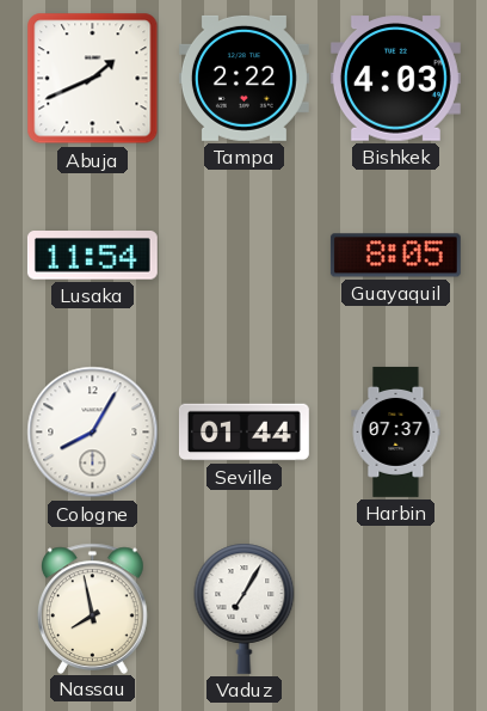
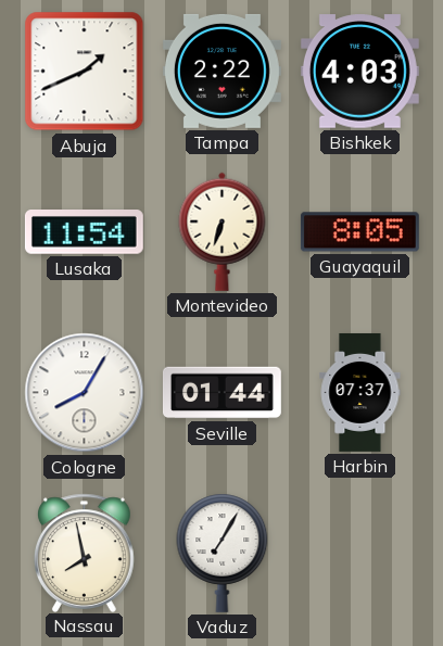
Montevideo: none -> 6:33 (223, 231)
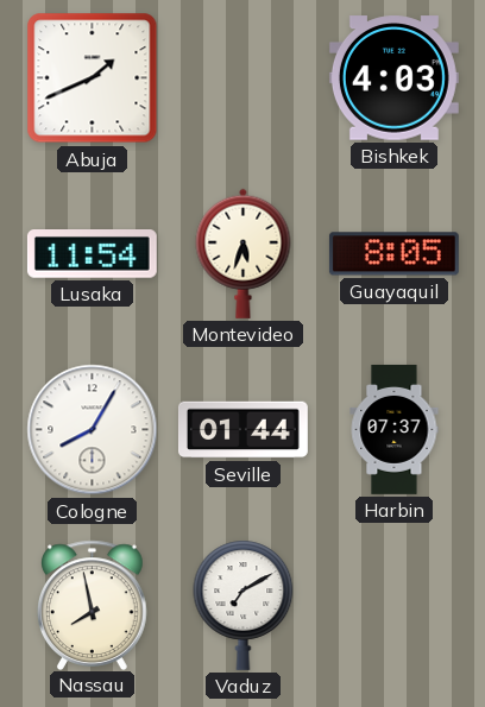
Tampa: 2:22 -> none (221, 71)
Montevideo: 6:33 -> 5:33 (244, 253)
Vaduz: 7:05 -> 7:10 (244, 605)
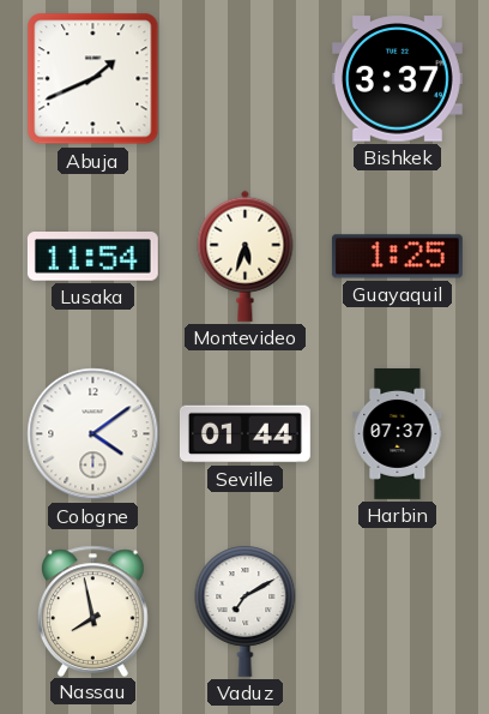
Bishkek: 4:03 -> 3:37 (397, 79)
Guayaquil: 8:05 -> 1:25 (397, 257)
Cologne: 8:05 -> 4:09 (93, 434)
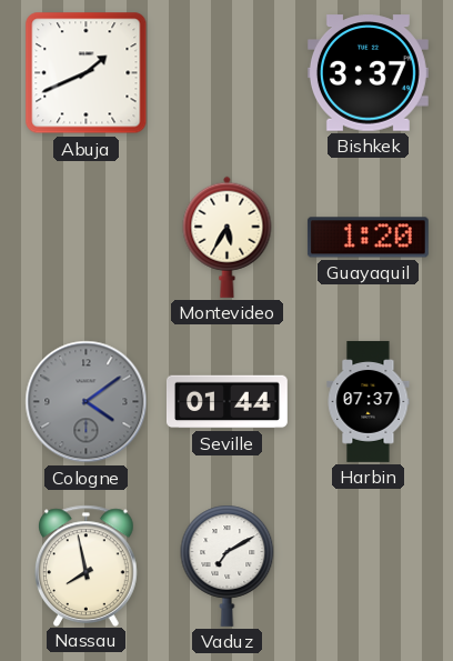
Lusaka: 11:54 -> none (92, 257)
Montevideo: 5:33 -> 5:35 (228, 237)
Guayaquil: 1:25 -> 1:20 (368, 238)
Cologne dial: white -> grey (87, 402)
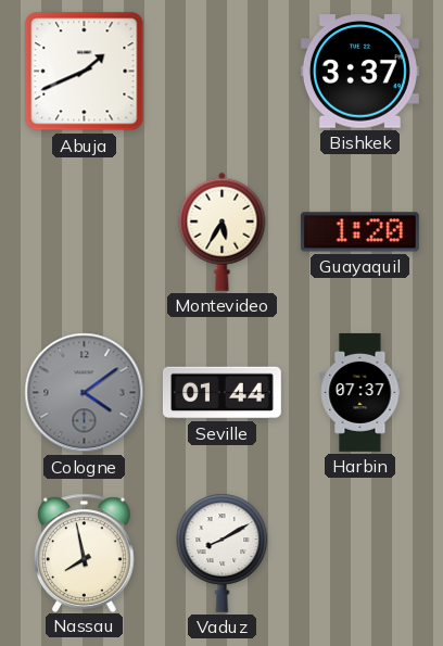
Vaduz: 7:10 -> 8:10 (223, 553)
